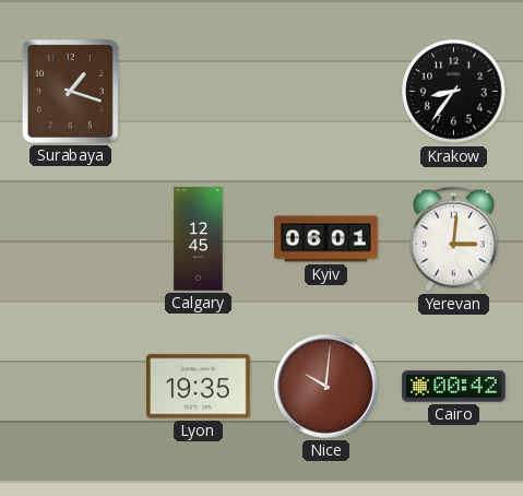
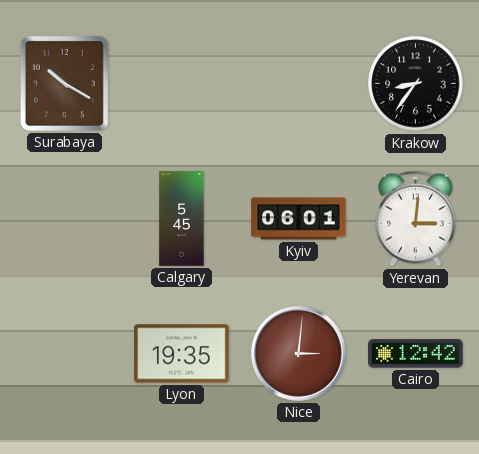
Surabaya: 1:18 -> 10:20 (64, 83)
Calgary: 12:45 -> 5:45 (182, 219)
Nice: 10:01 -> 3:01 (299, 354)
Cairo: 00:42 -> 12:42 (416, 354)
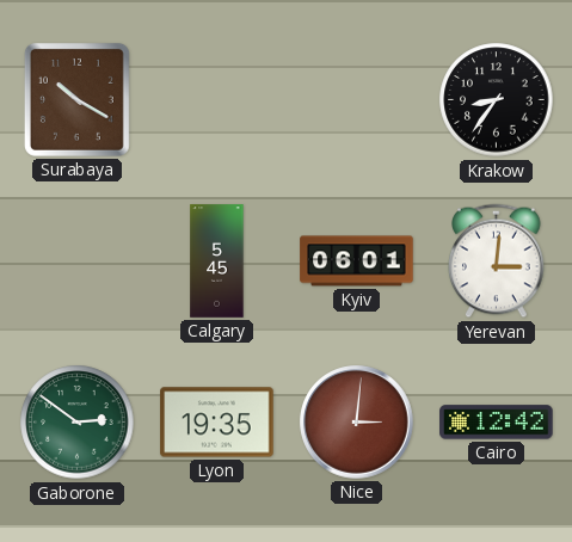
Gaborone: none -> 2:51 (78, 423)
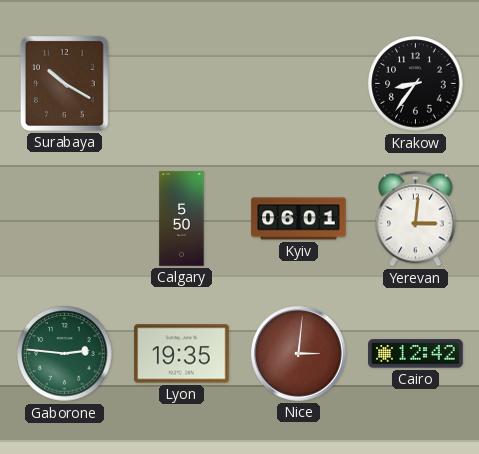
Calgary: 5:45 -> 5:50 (182, 219)
Gaborone: 2:51 -> 2:46 (65, 354)
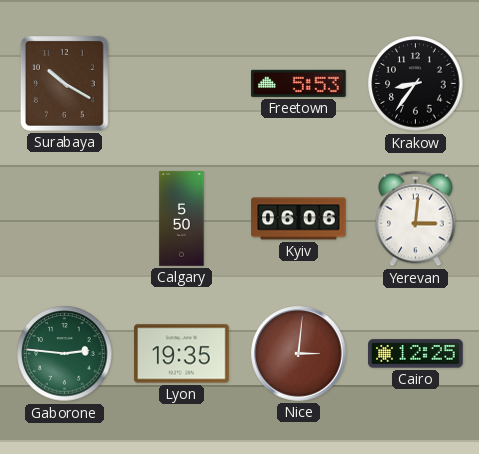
Freetown: none -> 5:53 (299, 83)
Kyiv: 06:01 -> 06:06 (299, 219)
Cairo: 12:42 -> 12:25 (416, 354)
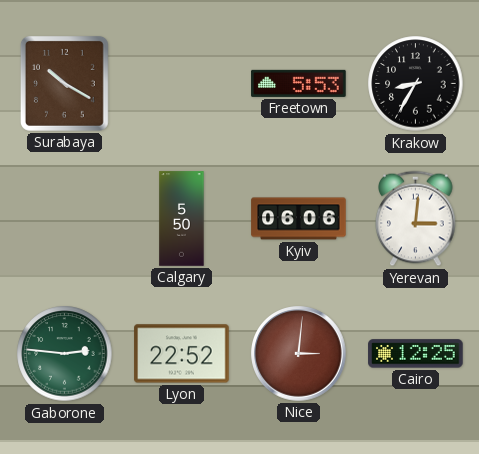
Krakow: 8:36 -> 8:35 (416, 84)
Lyon: 19:35 -> 22:52 (182, 354)
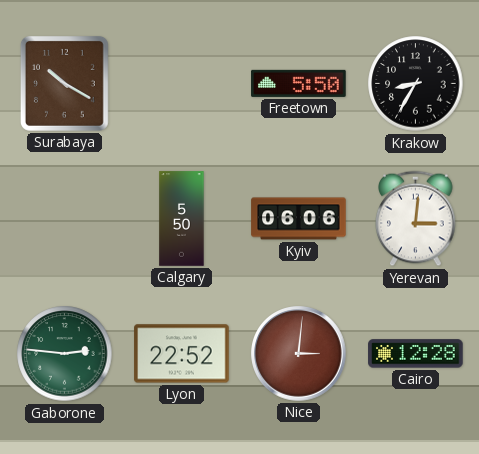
Freetown: 5:53 -> 5:50 (299, 83)
Cairo: 12:25 -> 12:28 (416, 354)
